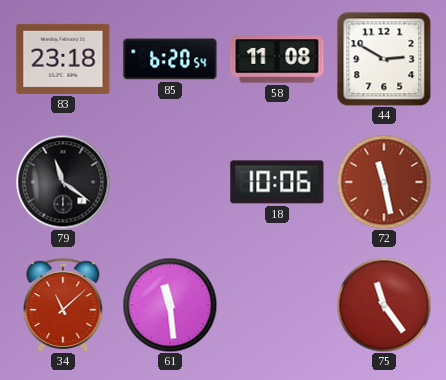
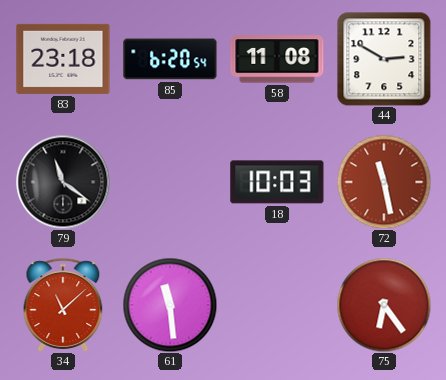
18: 10:06 -> 10:03 (277, 182)
75: 11:24 -> 6:24 (384, 305)
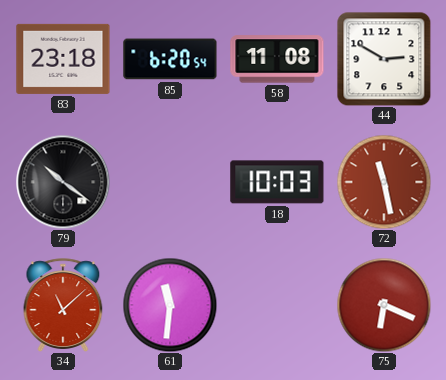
79: 11:21 -> 10:21 (63, 182)
61: 11:29 -> 11:31 (170, 305)
75: 6:24 -> 6:19 (384, 305)
